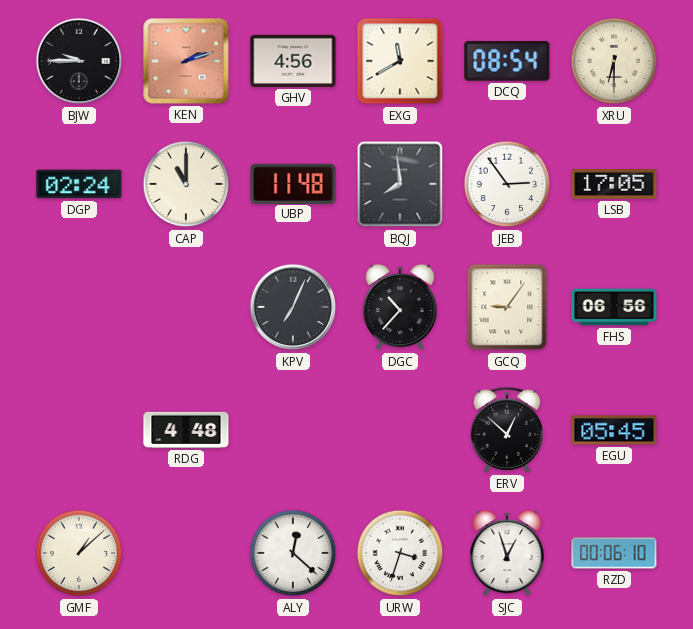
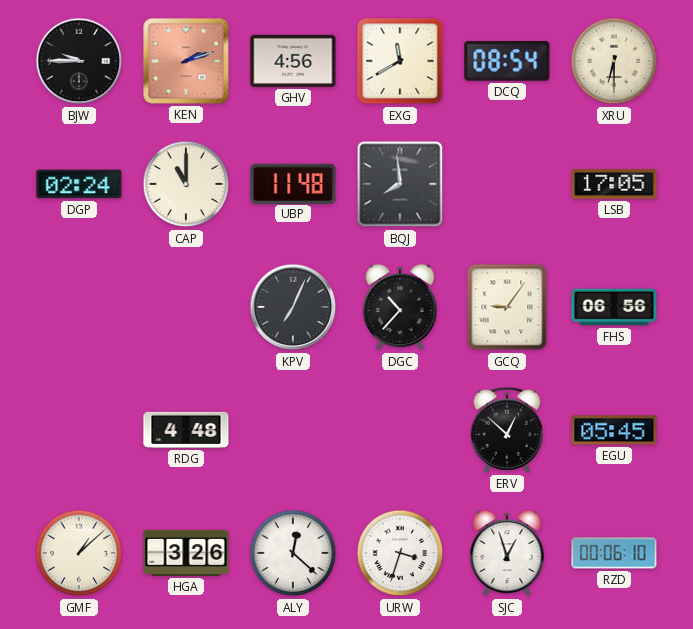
JEB: 2:54 -> none (507, 184)
HGA: none -> 3:26 (186, 553)
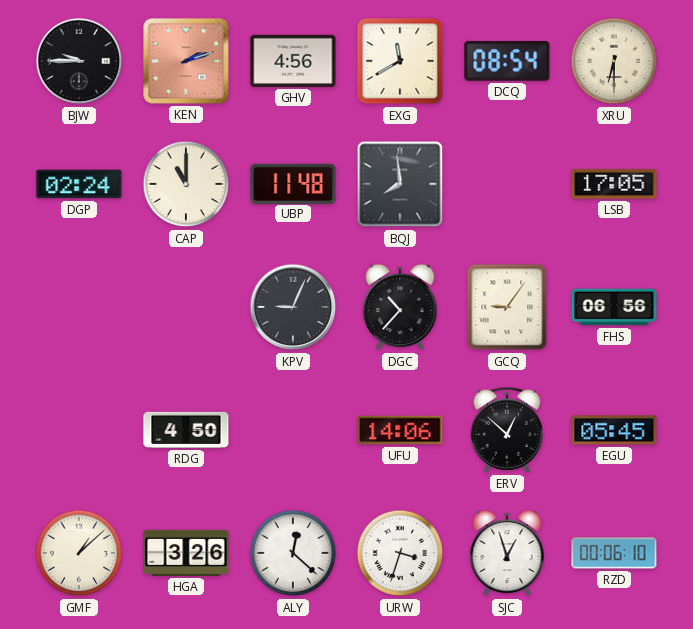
KPV: 7:04 -> 9:04 (293, 307)
RDG: 4:48 -> 4:50 (186, 430)
UFU: none -> 14:06 (400, 430)
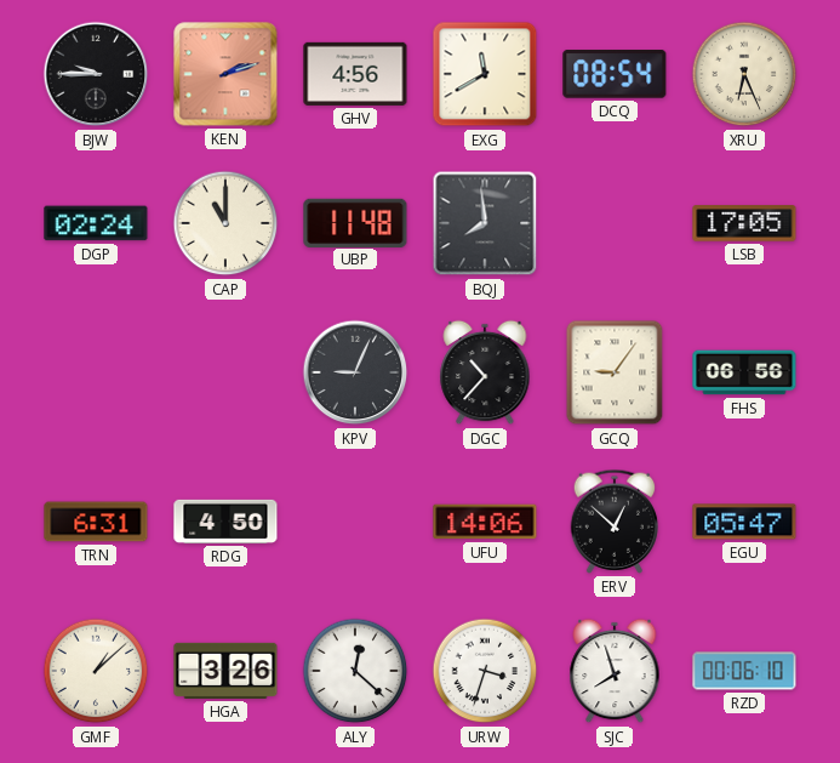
XRU: 6:30 -> 6:26 (744, 74)
TRN: none -> 6:31 (96, 522)
EGU: 05:45 -> 05:47 (744, 522)
SJC: 12:57 -> 7:57 (615, 671)
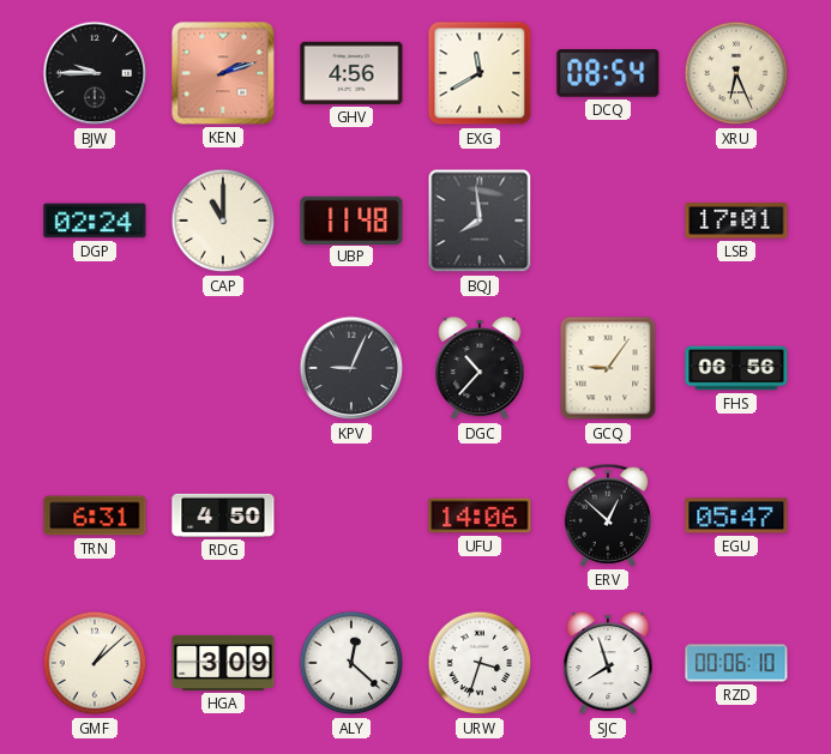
LSB: 17:05 -> 17:01 (736, 221)
HGA: 3:26 -> 3:09 (223, 663)
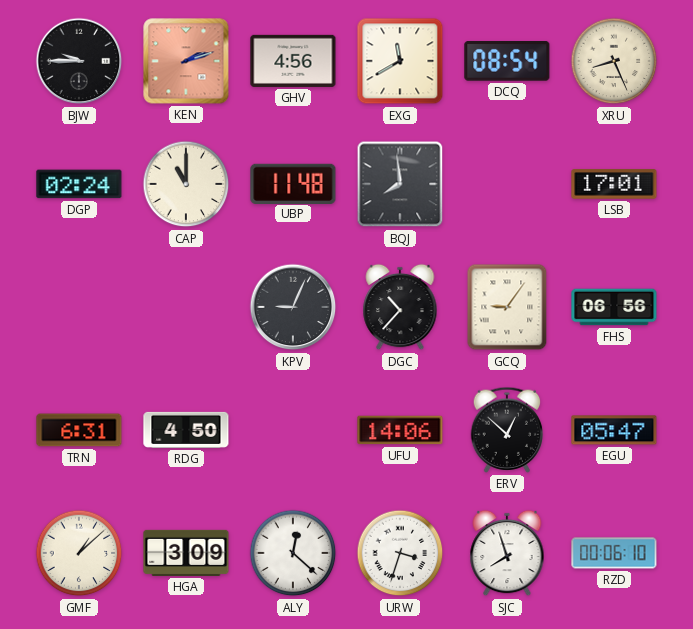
XRU: 6:26 -> 8:26 (614, 61)
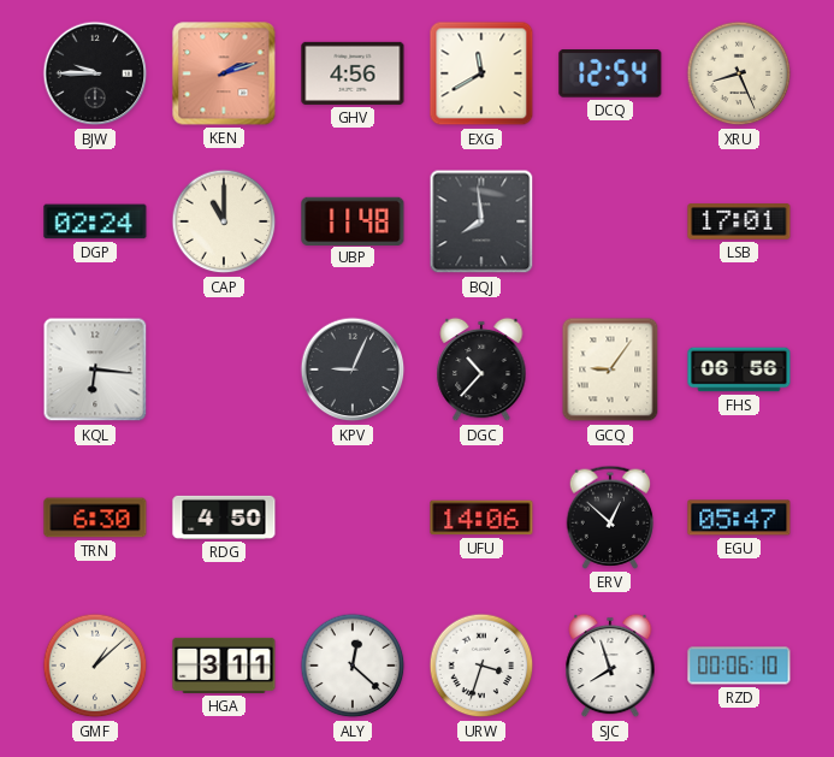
DCQ: 08:54 -> 12:54 (610, 75)
KQL: none -> 6:16 (95, 369)
TRN: 6:31 -> 6:30 (95, 518)
HGA: 3:09 -> 3:11 (224, 666)
